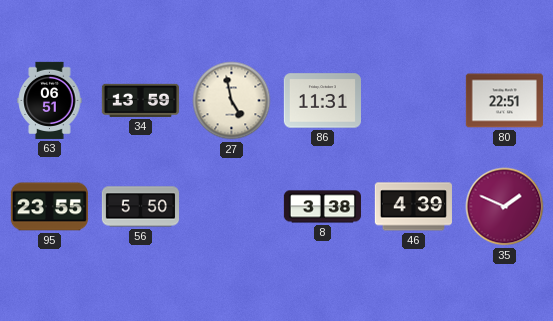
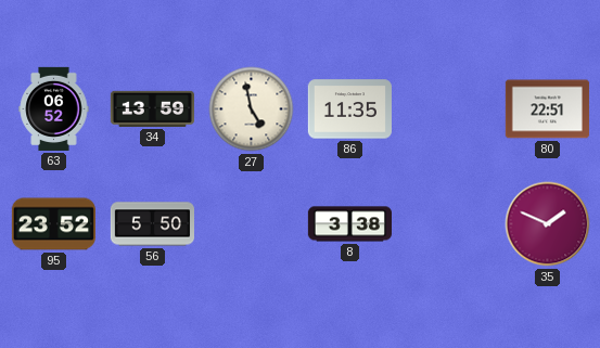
63: 06:51 -> 06:52 (54, 108)
86: 11:31 -> 11:35 (349, 109)
95: 23:55 -> 23:52 (53, 224)
46: 4:39 -> none (413, 207)
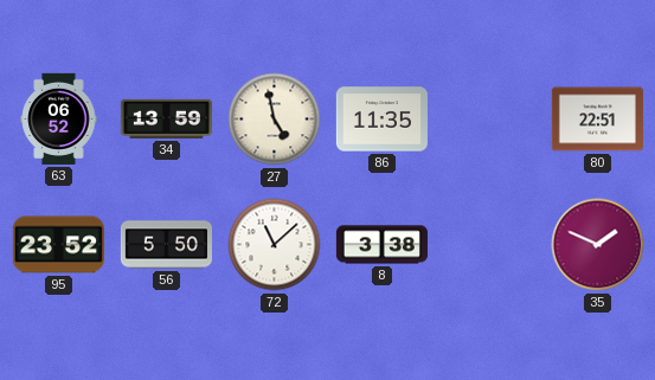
72: none -> 11:08 (275, 245)
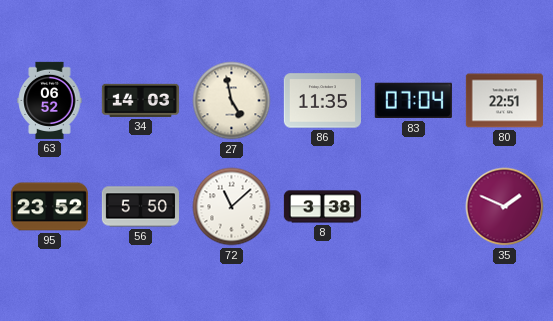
34: 13:59 -> 14:03 (140, 100)
83: none -> 07:04 (413, 101)
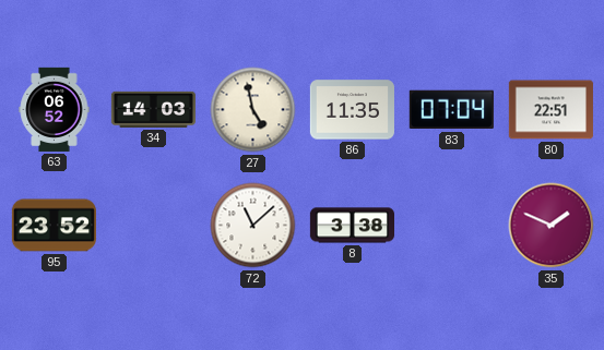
56: 5:50 -> none (140, 207)
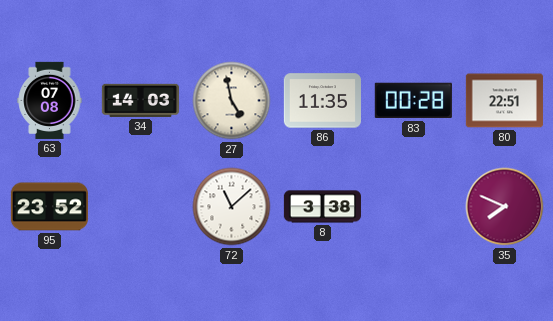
63: 06:52 -> 07:08 (50, 100)
83: 07:04 -> 00:28 (413, 101)
35: 1:49 -> 7:49 (505, 207)
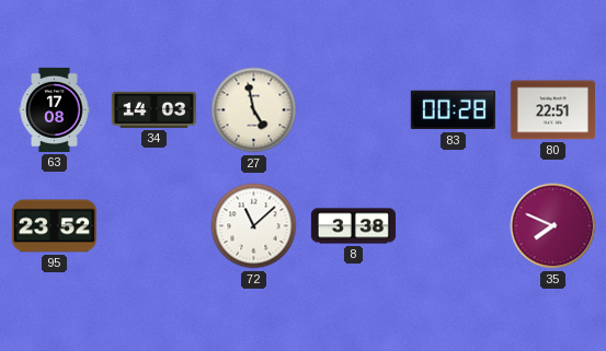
63: 07:08 -> 17:08 (55, 109)
86: 11:35 -> none (322, 101)
